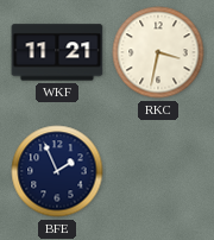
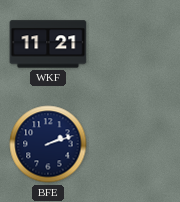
RKC: 3:32 -> none (158, 52)
BFE: 1:56 -> 2:12 (48, 144)
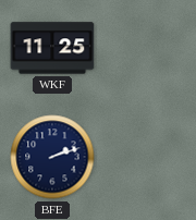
WKF: 11:21 -> 11:25 (52, 48)
